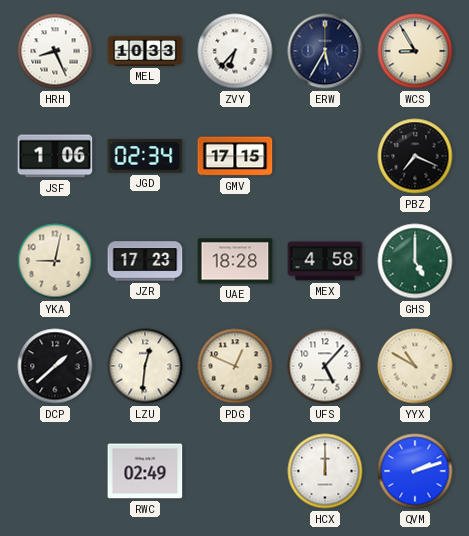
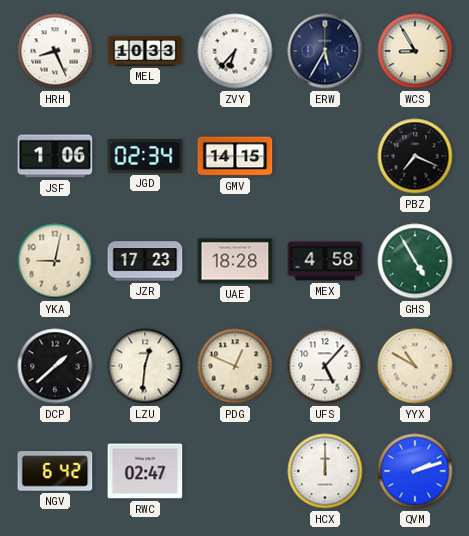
GMV: 17:15 -> 14:15 (235, 156)
GHS: 5:00 -> 4:55 (415, 261)
NGV: none -> 6:42 (55, 471)
RWC: 02:49 -> 02:47 (145, 471)
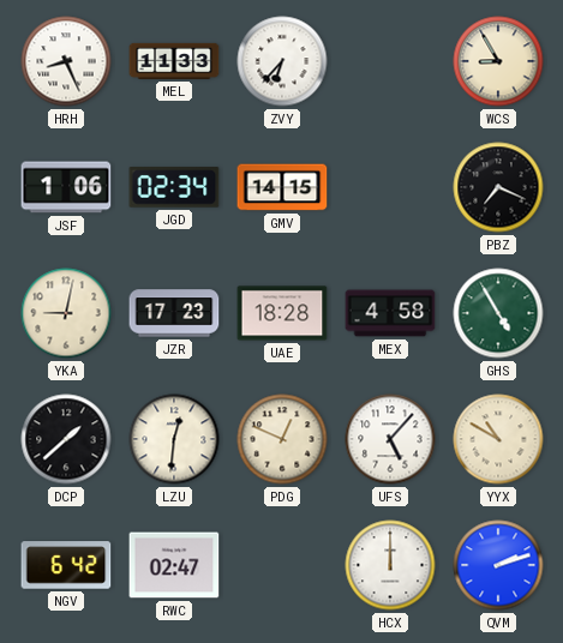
MEL: 10:33 -> 11:33 (174, 61)
ERW: 5:35 -> none (325, 51)
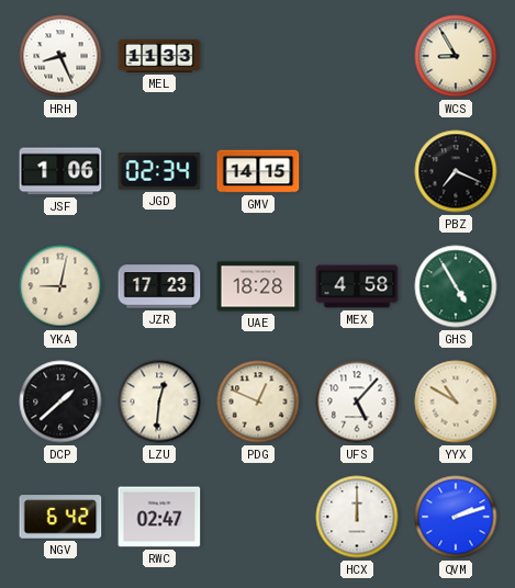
ZVY: 6:37 -> none (282, 61)
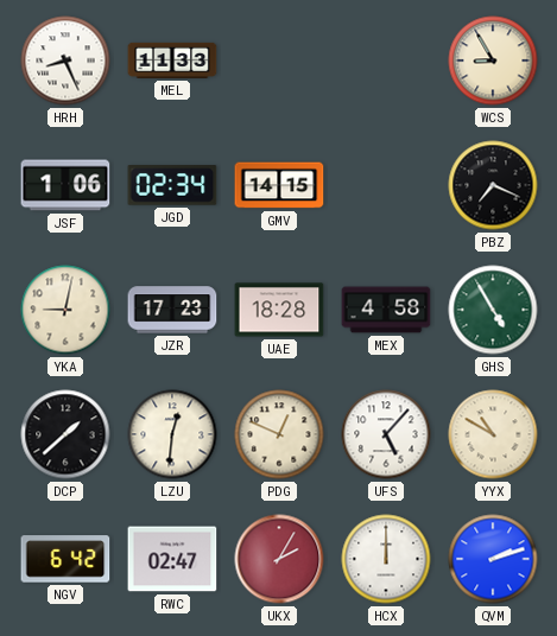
UKX: none -> 2:05 (279, 559)
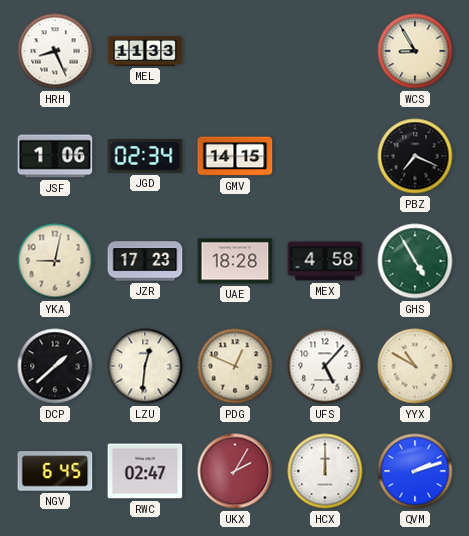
NGV: 6:42 -> 6:45 (55, 471)
